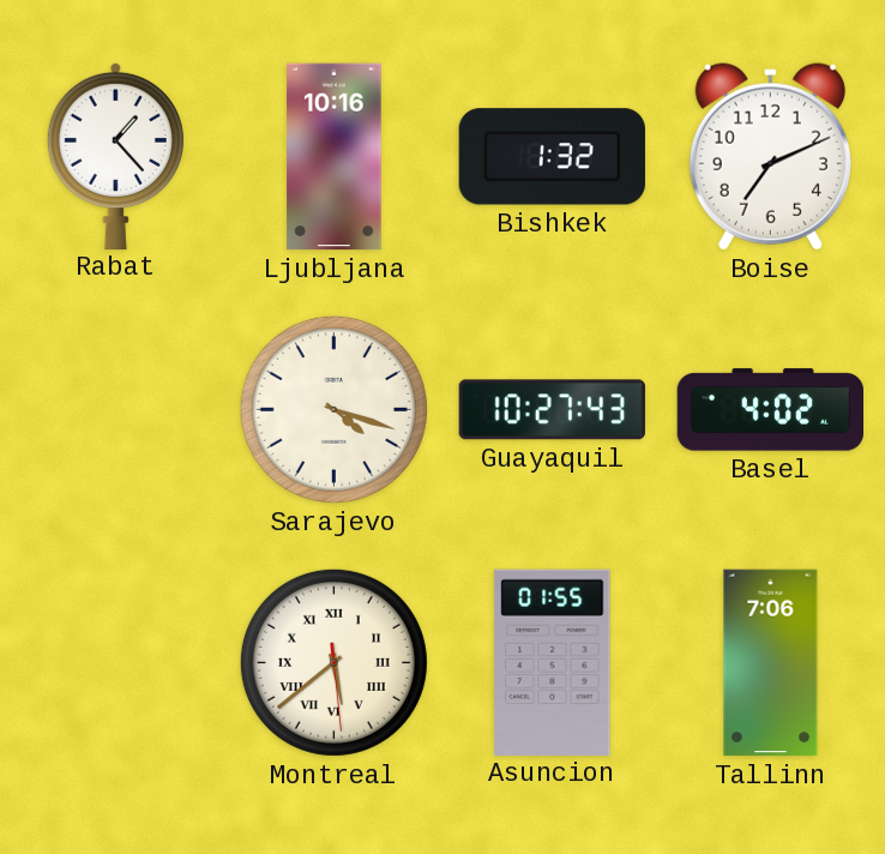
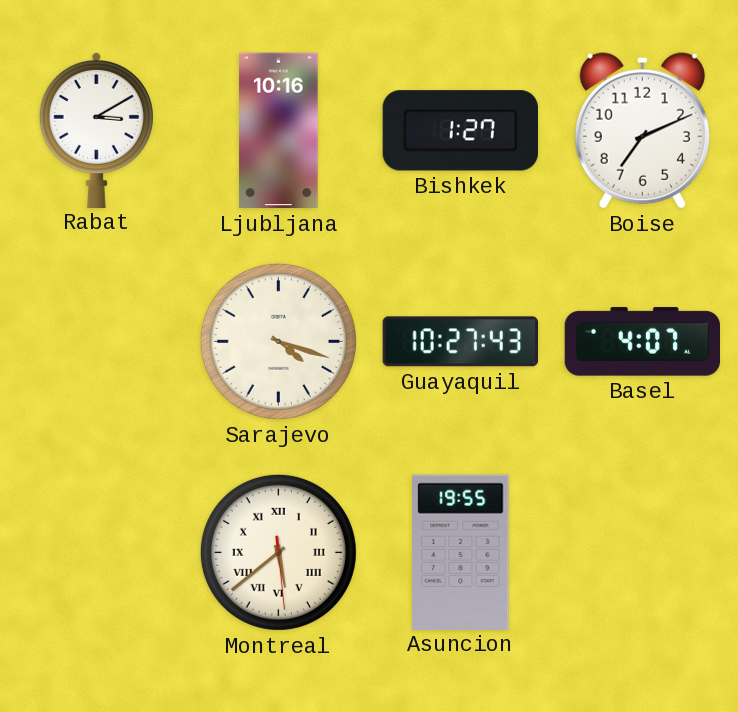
Rabat: 1:23 -> 3:10 (96, 129)
Bishkek: 1:32 -> 1:27 (460, 131)
Basel: 4:02 -> 4:07 (642, 342)
Asuncion: 01:55 -> 19:55 (461, 552)
Tallinn: 7:06 -> none (771, 663)
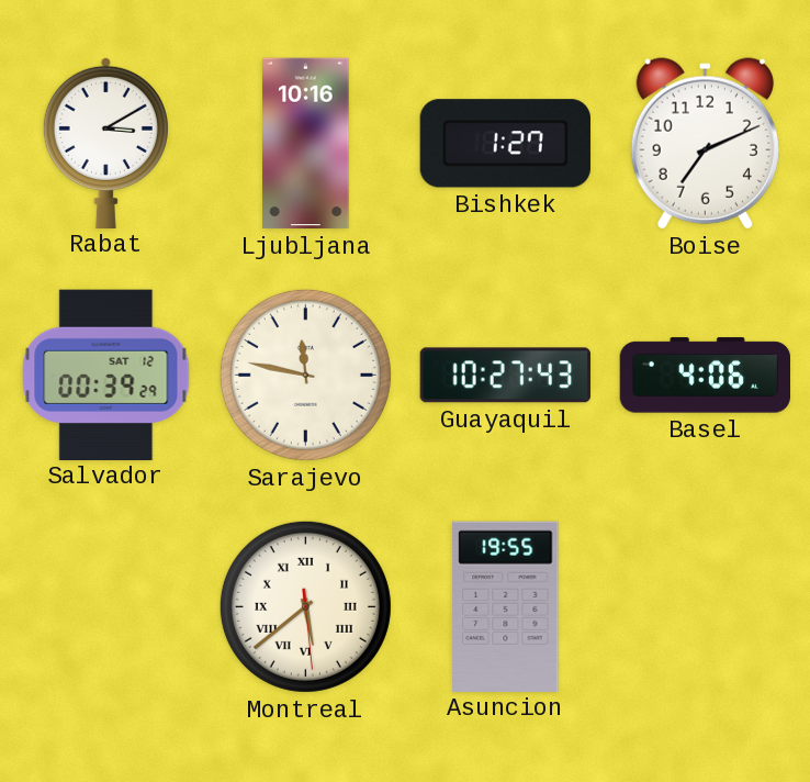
Salvador: none -> 00:39 (106, 375)
Sarajevo: 4:18 -> 11:47 (305, 375)
Basel: 4:07 -> 4:06 (705, 376)
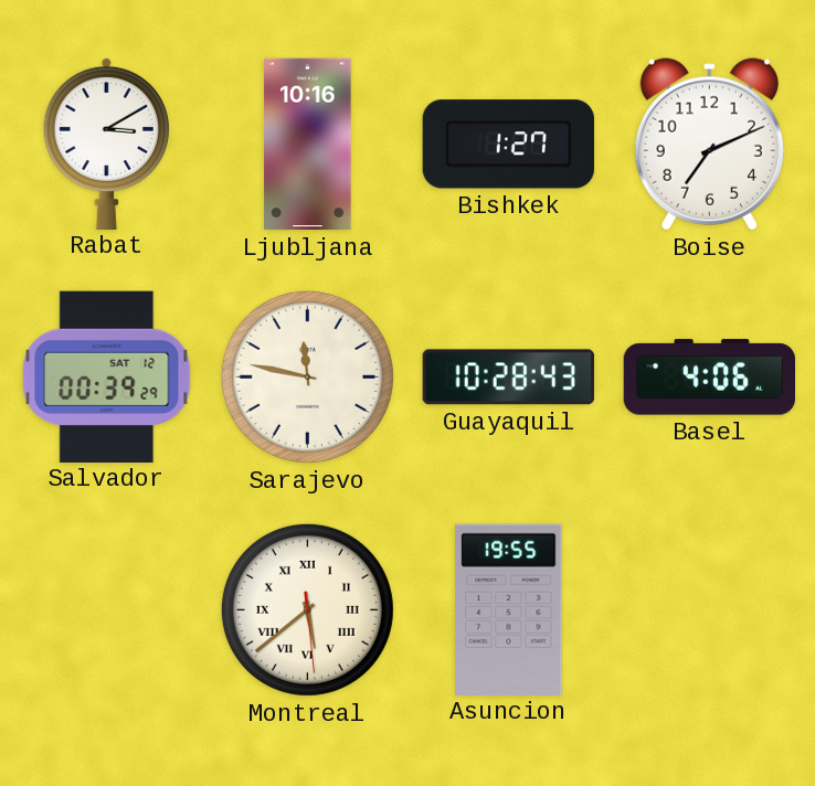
Guayaquil: 10:27 -> 10:28 (508, 378)
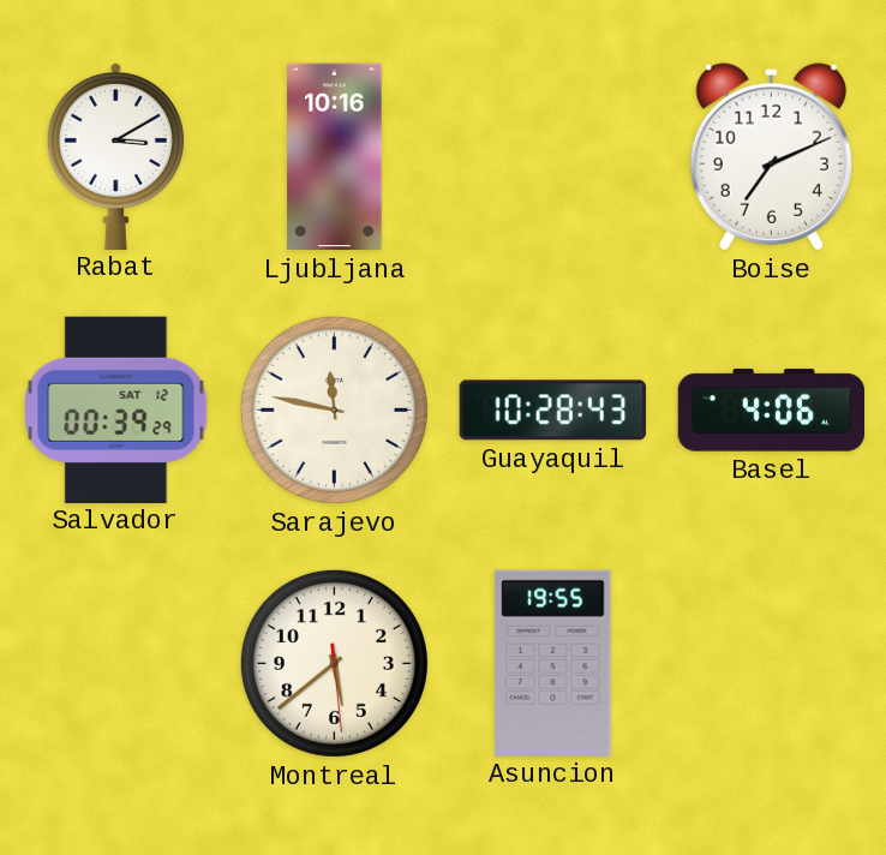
Bishkek: 1:27 -> none (508, 145)
Montreal numerals: Roman -> Arabic (334, 663)
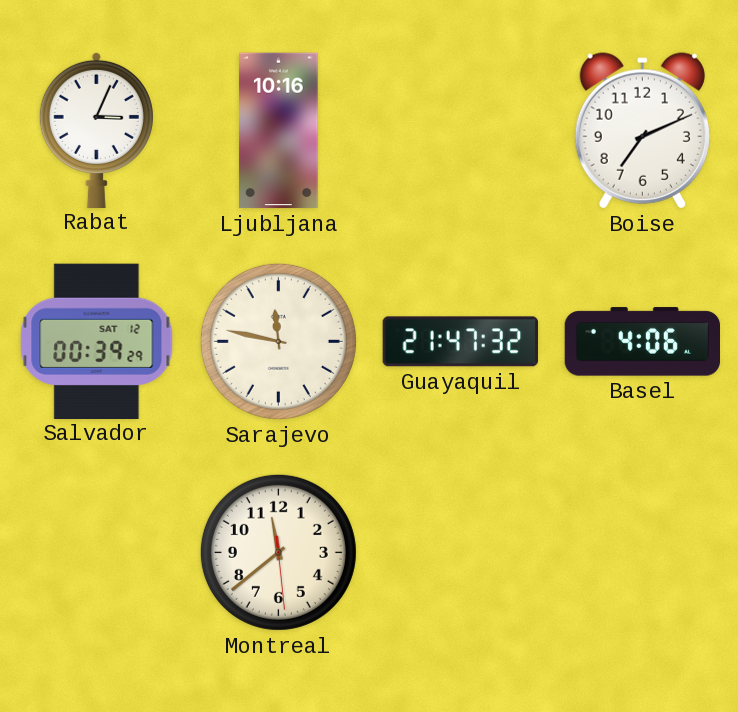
Rabat: 3:10 -> 3:04 (96, 129)
Guayaquil: 10:28 -> 21:47 (460, 342)
Montreal: 5:38 -> 11:38 (278, 552)
Asuncion: 19:55 -> none (553, 663)
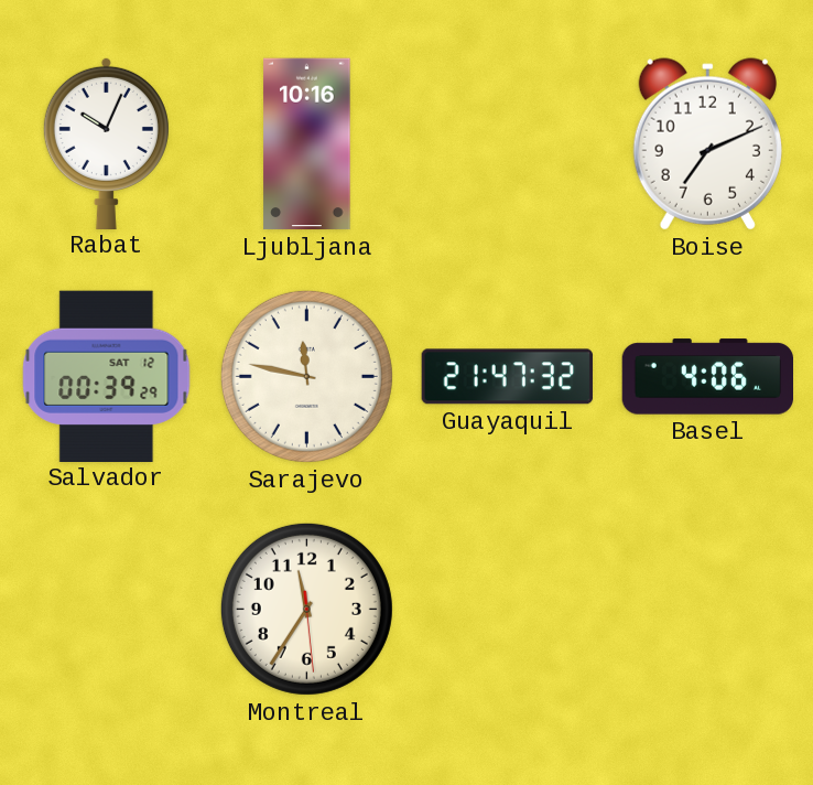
Rabat: 3:04 -> 10:04 (106, 142)
Montreal: 11:38 -> 11:35 (306, 609)
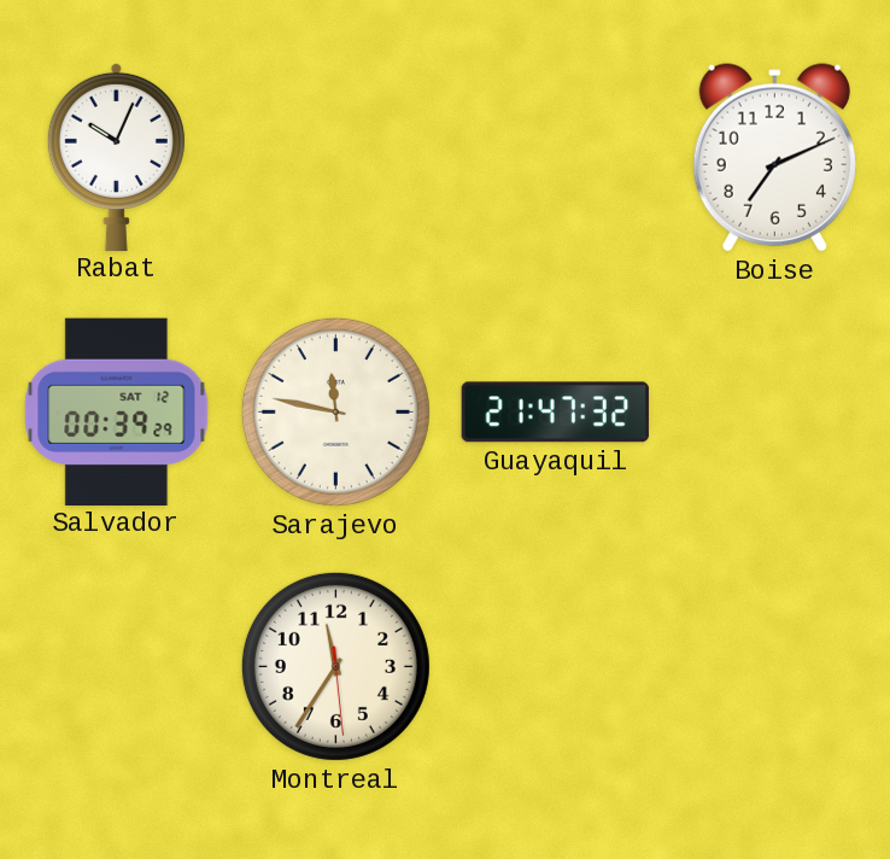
Ljubljana: 10:16 -> none (307, 144)
Basel: 4:06 -> none (707, 377)
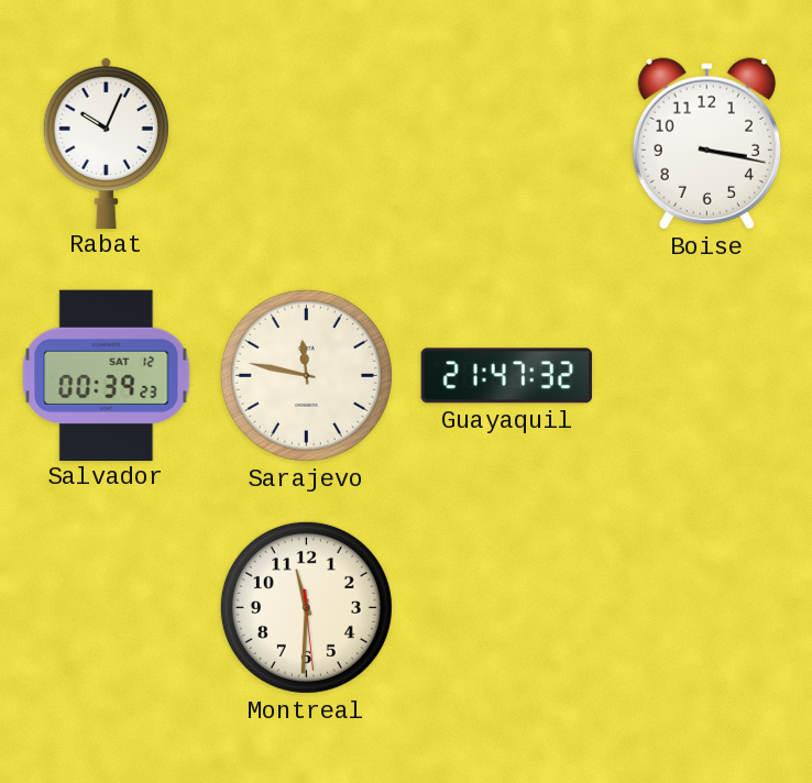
Boise: 7:11 -> 3:17 (706, 144)
Salvador: 00:39:29 -> 00:39:23 (107, 375)
Montreal: 11:35 -> 11:30 (306, 607)
